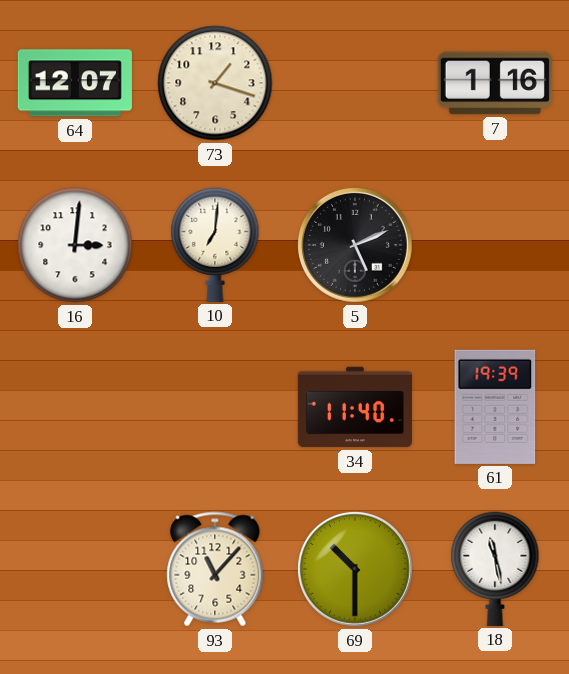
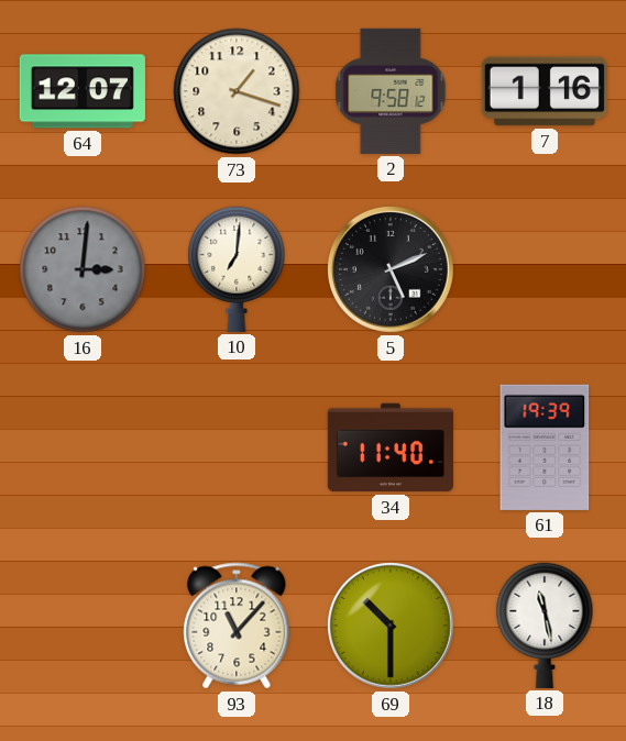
2: none -> 9:58 (391, 91)
16 dial: white -> grey (83, 269)
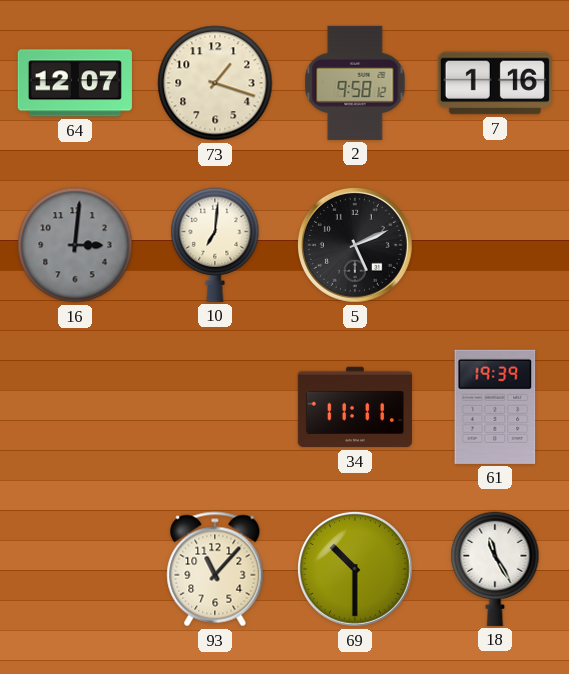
34: 11:40 -> 11:11 (355, 407)
18: 11:28 -> 11:25 (495, 569)
